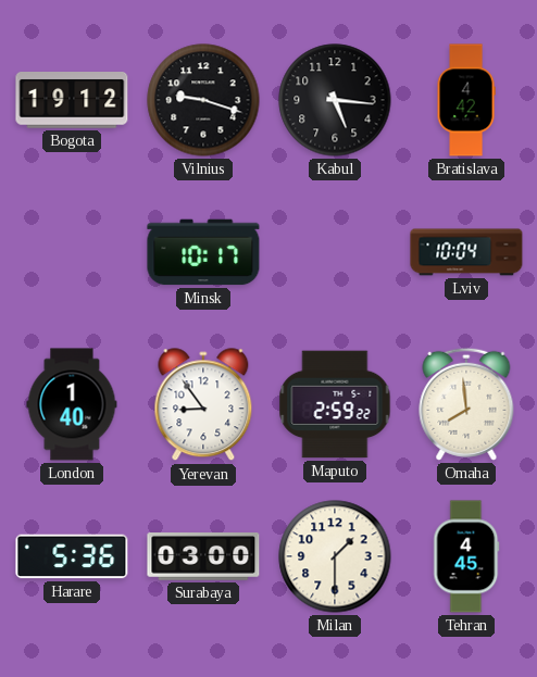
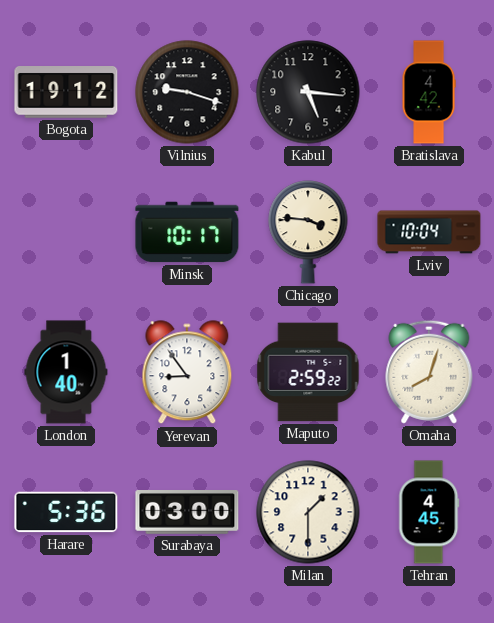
Chicago: none -> 3:46 (308, 232)
Omaha: 7:59 -> 8:03 (429, 372)
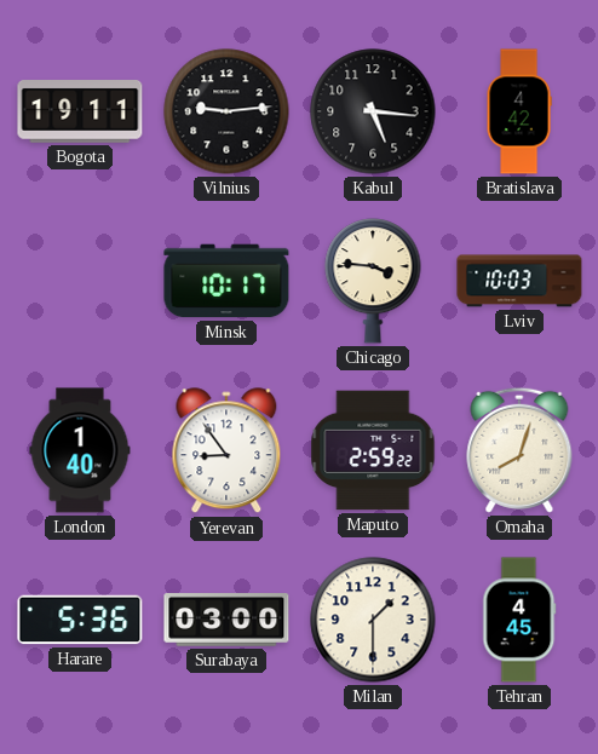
Bogota: 19:12 -> 19:11 (80, 111)
Vilnius: 9:18 -> 9:14 (226, 111)
Lviv: 10:04 -> 10:03 (519, 281)
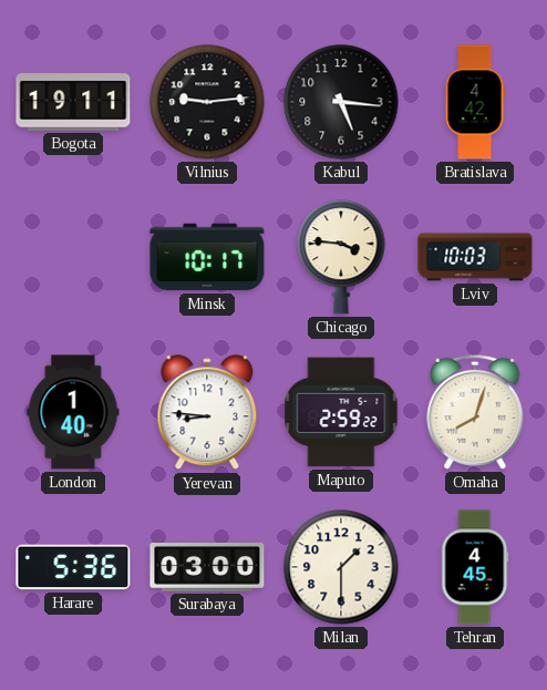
Yerevan: 8:54 -> 8:46 (207, 413)
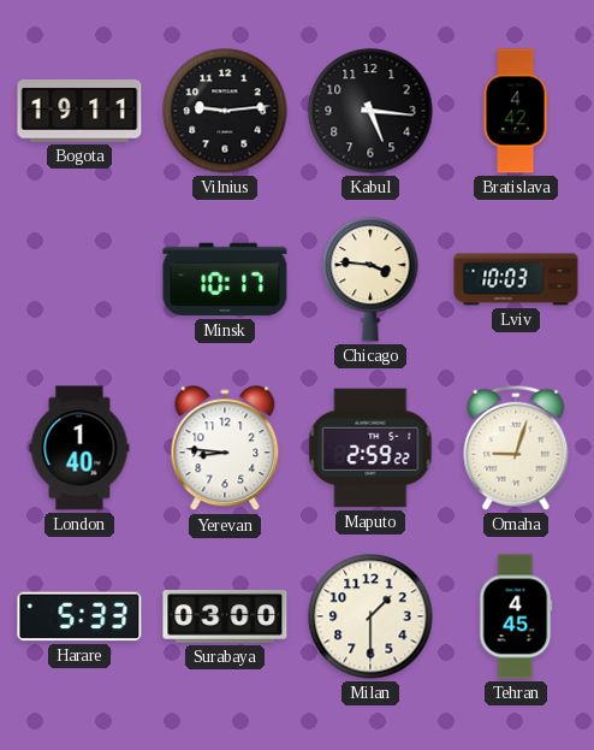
Omaha: 8:03 -> 9:03 (516, 448)
Harare: 5:36 -> 5:33 (79, 616)
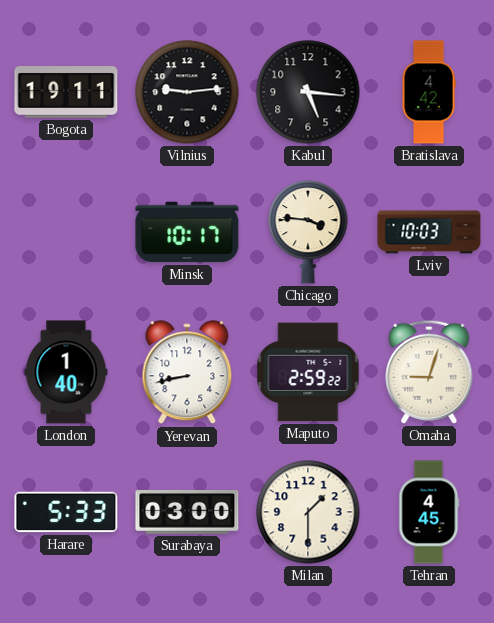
Yerevan: 8:46 -> 8:43 (187, 373)
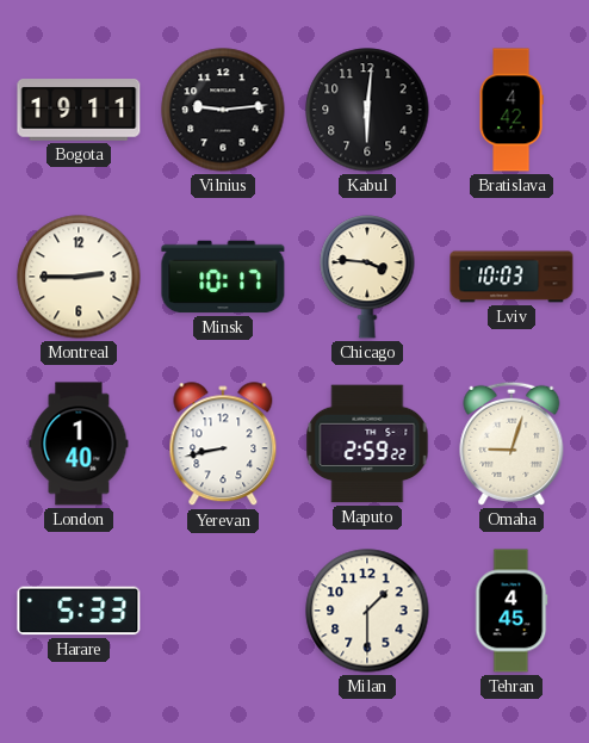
Kabul: 5:16 -> 6:01 (367, 110)
Montreal: none -> 2:45 (79, 277)
Surabaya: 03:00 -> none (187, 513)
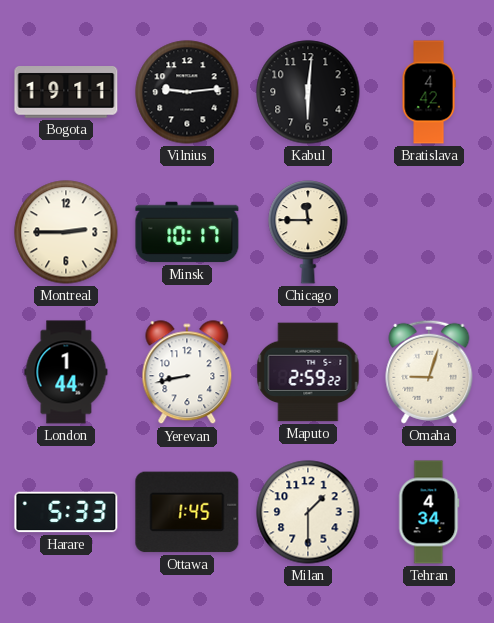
Chicago: 3:46 -> 11:45 (308, 232)
Lviv: 10:03 -> none (511, 277)
London: 1:40 -> 1:44 (66, 372)
Ottawa: none -> 1:45 (187, 512)
Tehran: 4:45 -> 4:34 (429, 512)
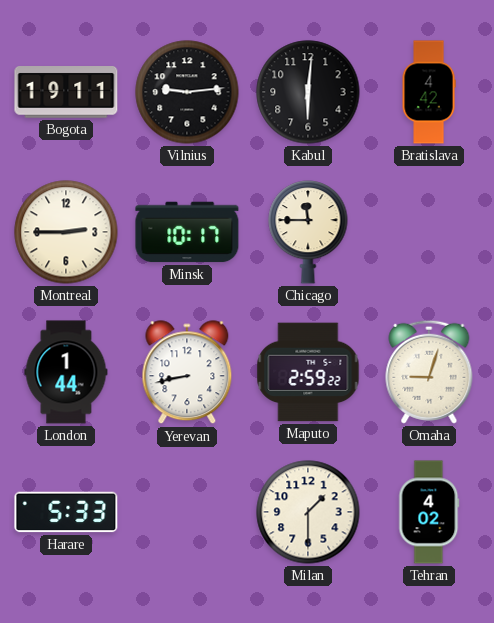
Ottawa: 1:45 -> none (187, 512)
Tehran: 4:34 -> 4:02 (429, 512)
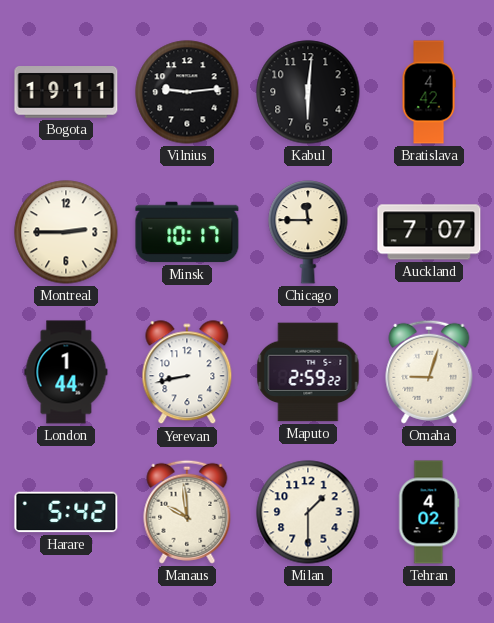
Auckland: none -> 7:07 (429, 232)
Harare: 5:33 -> 5:42 (66, 512)
Manaus: none -> 9:59 (187, 512)
